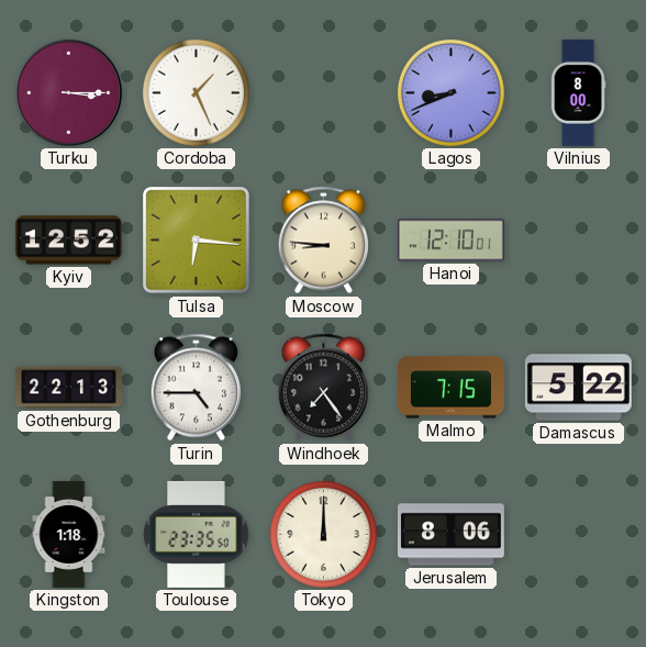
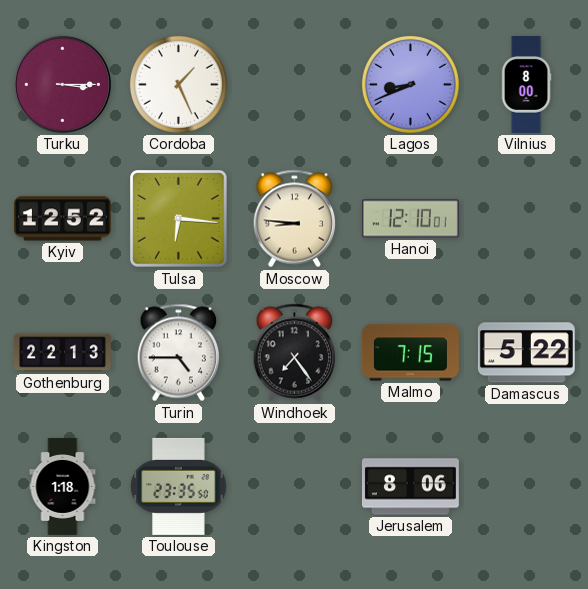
Tokyo: 12:00 -> none (323, 534)
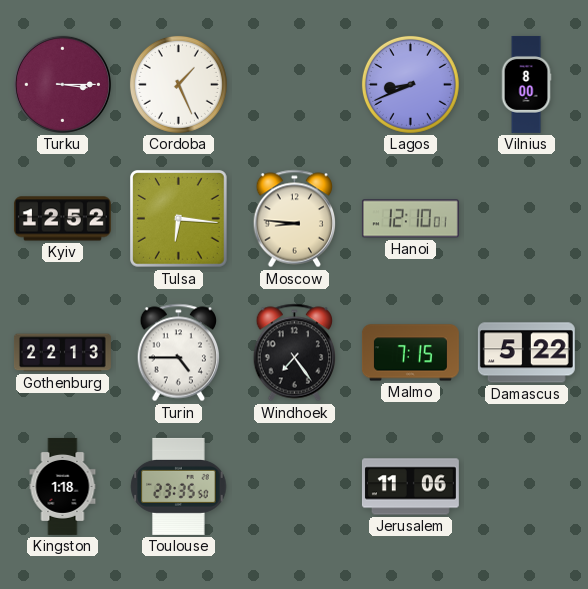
Jerusalem: 8:06 -> 11:06 (410, 487)
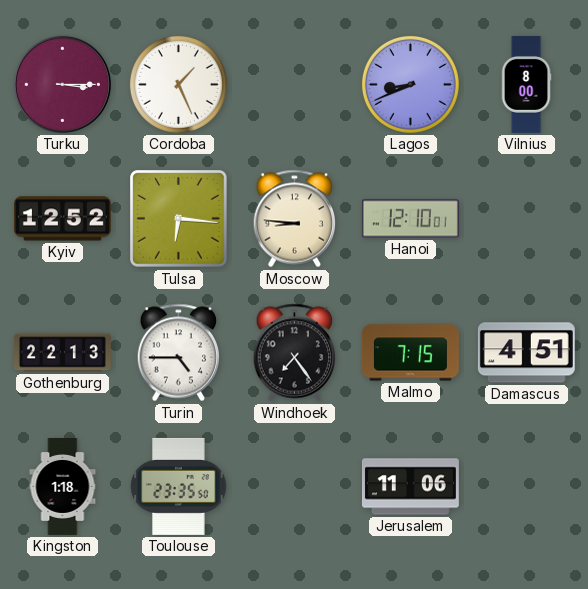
Damascus: 5:22 -> 4:51 (526, 353)
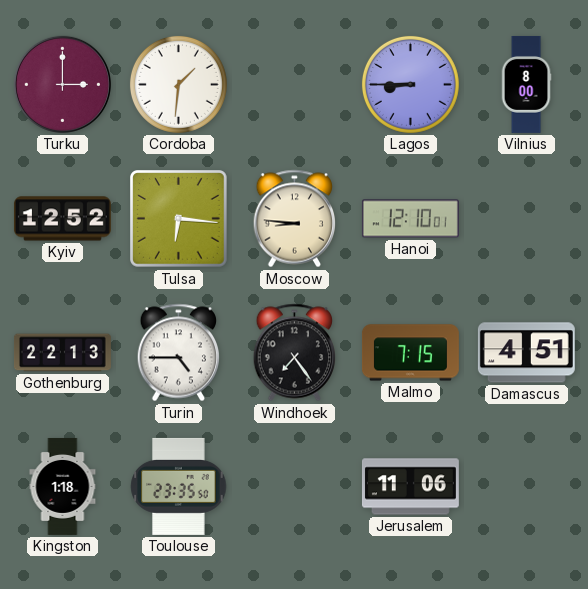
Turku: 3:15 -> 3:00 (62, 84)
Cordoba: 1:26 -> 1:31 (178, 84)
Lagos: 8:41 -> 8:45 (410, 84)
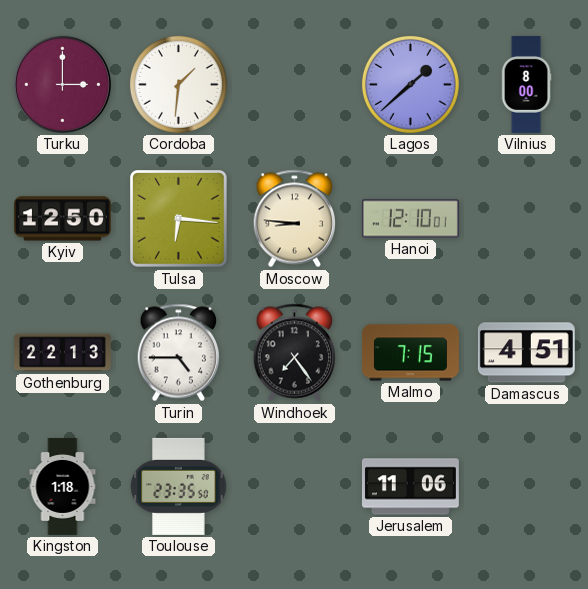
Lagos: 8:45 -> 1:38 (410, 84)
Kyiv: 12:52 -> 12:50 (62, 219)
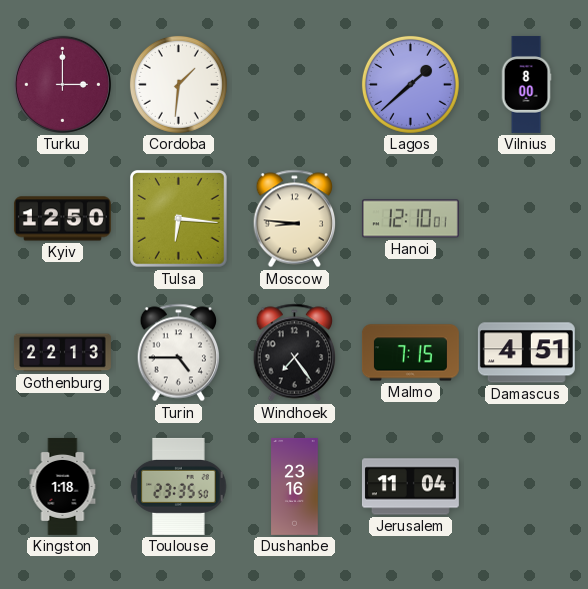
Dushanbe: none -> 23:16 (295, 486)
Jerusalem: 11:06 -> 11:04 (410, 487)
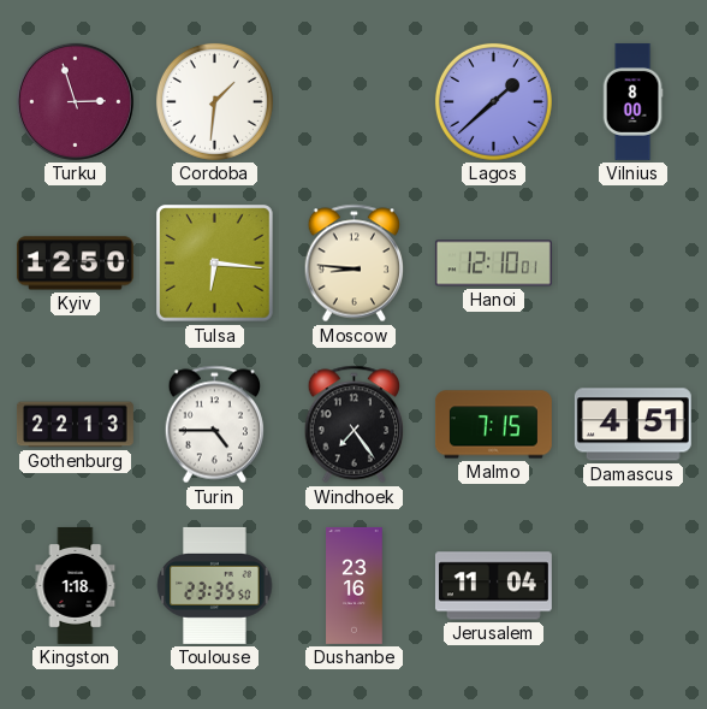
Turku: 3:00 -> 2:57 (75, 101)
